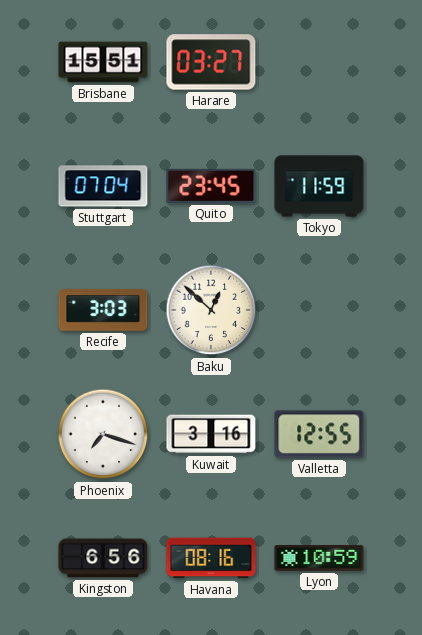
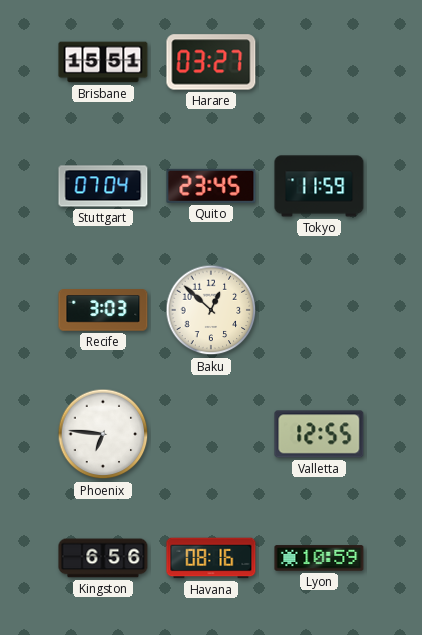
Phoenix: 7:18 -> 6:46 (103, 434)
Kuwait: 3:16 -> none (211, 434)
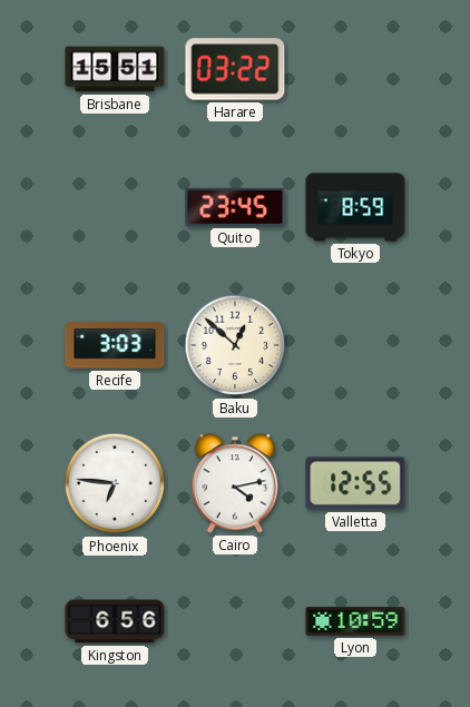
Harare: 03:27 -> 03:22 (235, 69)
Stuttgart: 07:04 -> none (103, 186)
Tokyo: 11:59 -> 8:59 (355, 207)
Cairo: none -> 4:13 (235, 483)
Havana: 08:16 -> none (211, 558)
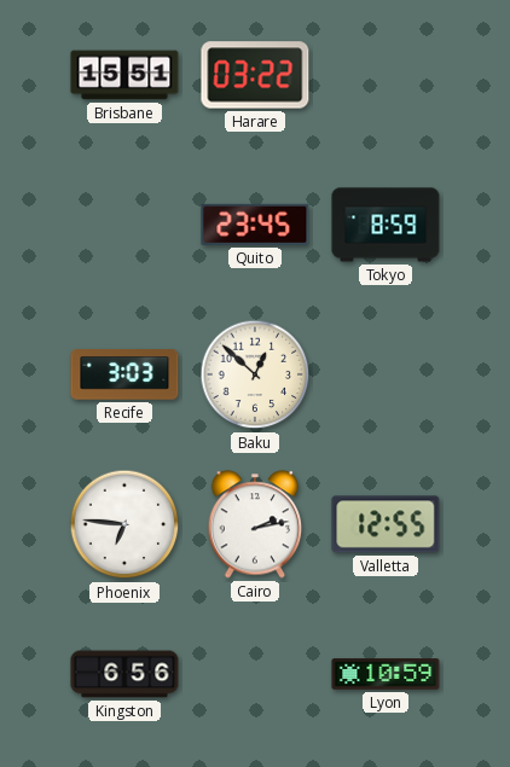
Cairo: 4:13 -> 2:13 (255, 524)
